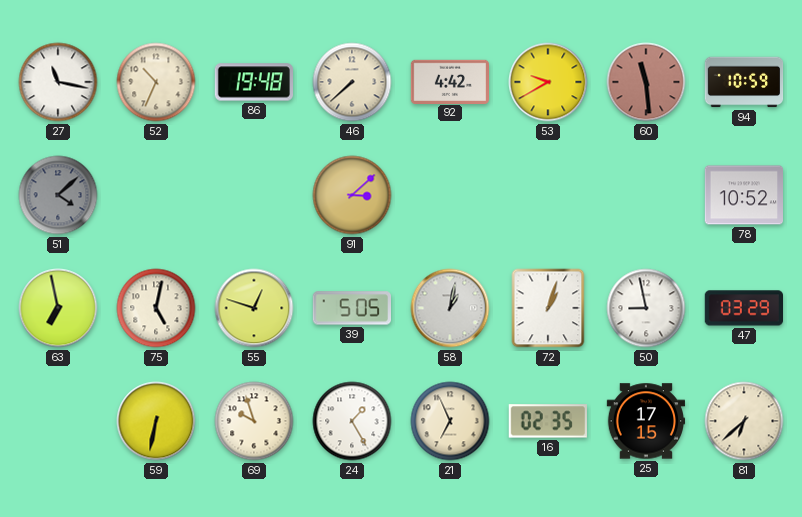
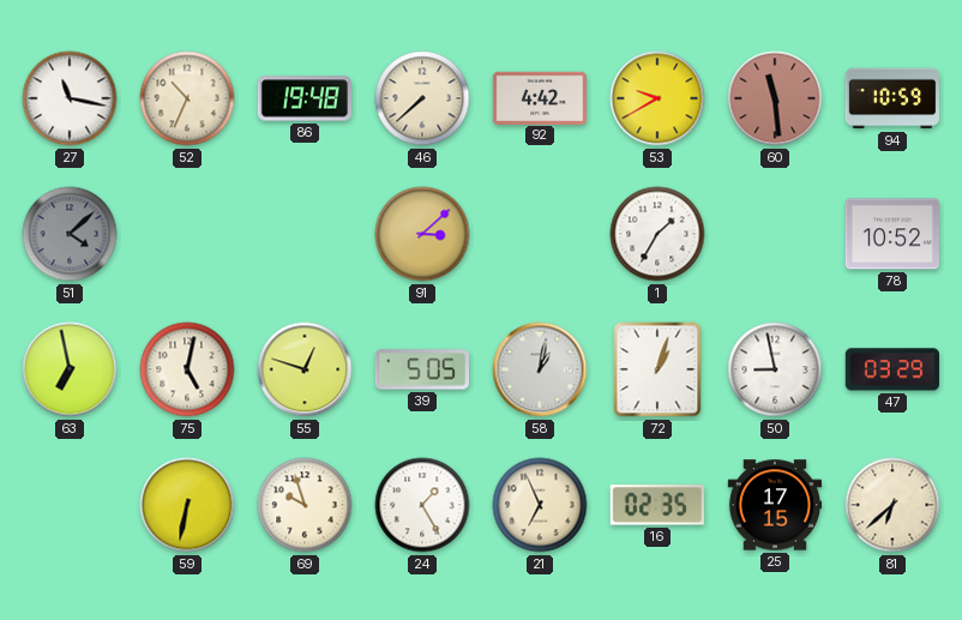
1: none -> 1:35 (657, 234)
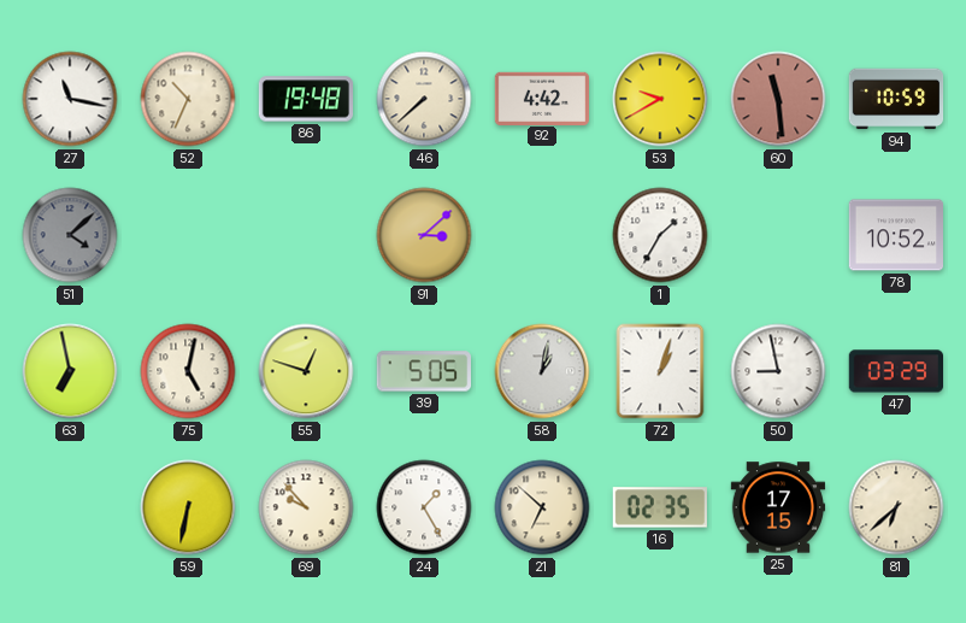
69: 9:57 -> 9:53 (306, 507)
21: 6:56 -> 6:52 (542, 507)
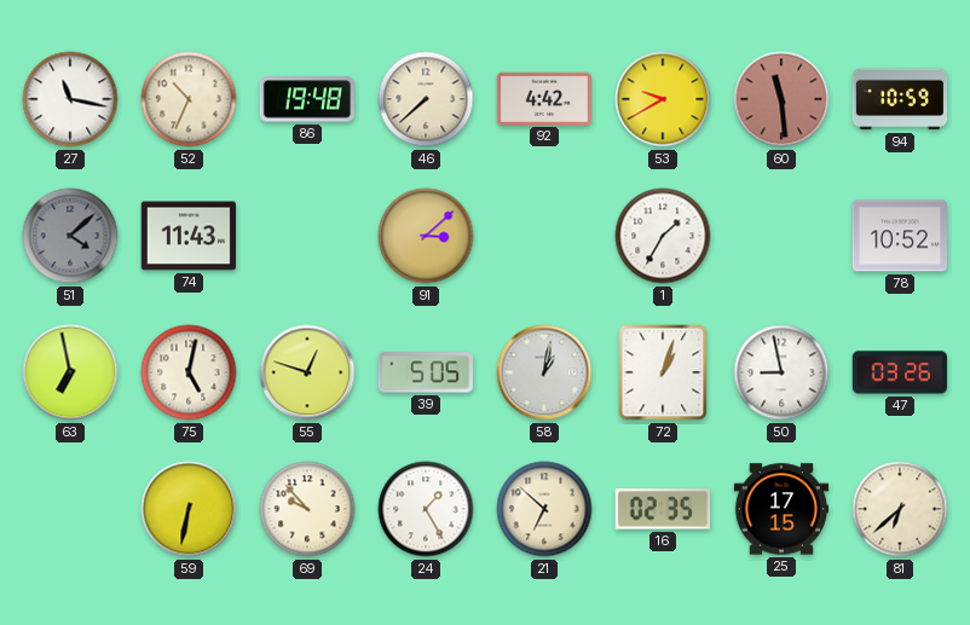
74: none -> 11:43 (187, 236)
47: 03:29 -> 03:26 (899, 372)
